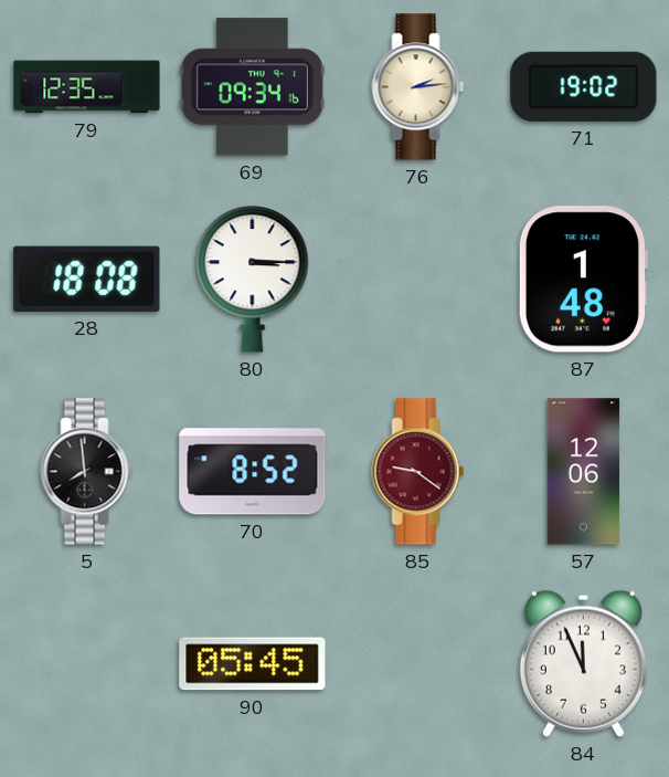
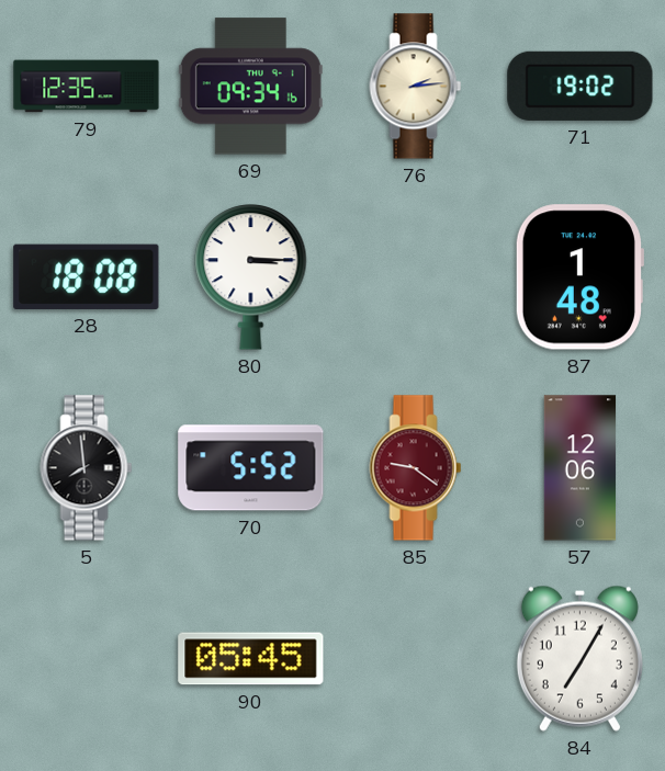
70: 8:52 -> 5:52 (251, 468)
84: 11:56 -> 7:05 (579, 658)
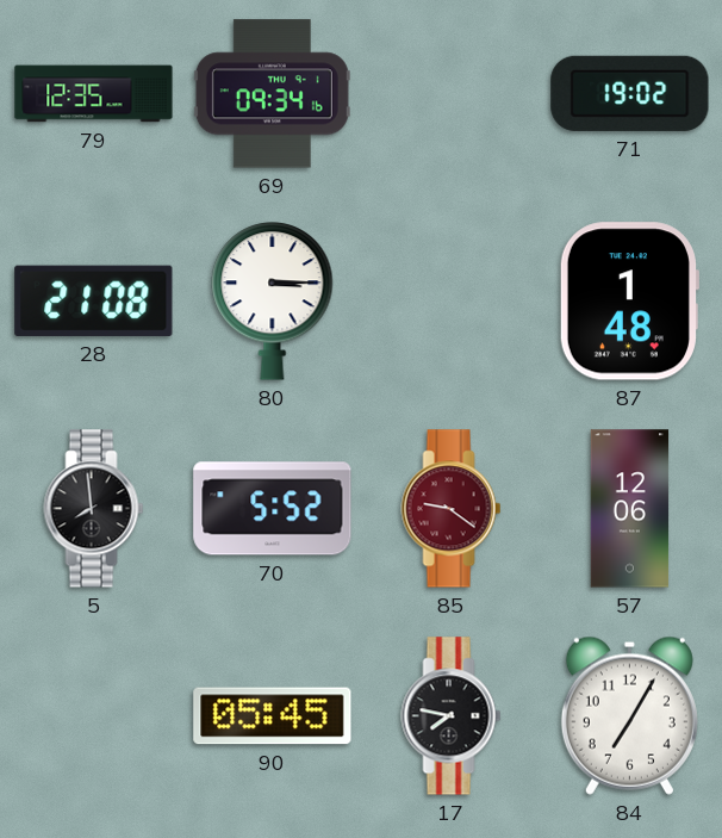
76: 2:14 -> none (416, 87)
28: 18:08 -> 21:08 (94, 300)
17: none -> 7:47 (452, 716)
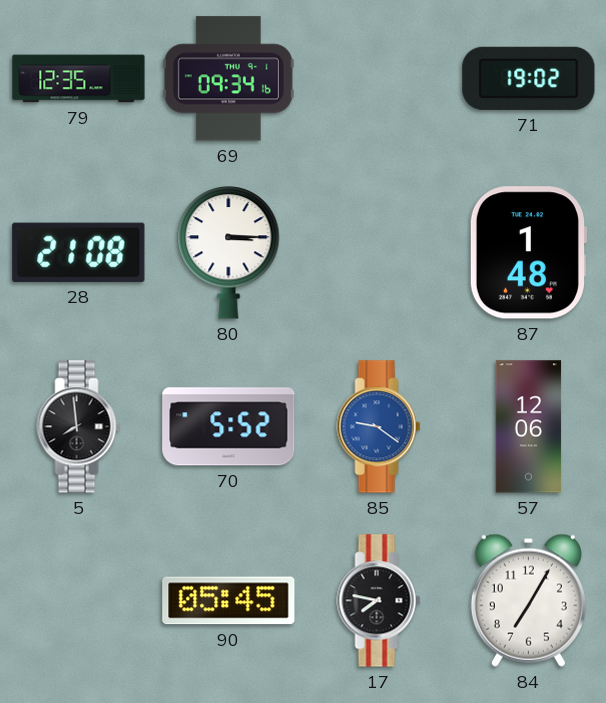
85 dial: burgundy -> blue (379, 427)
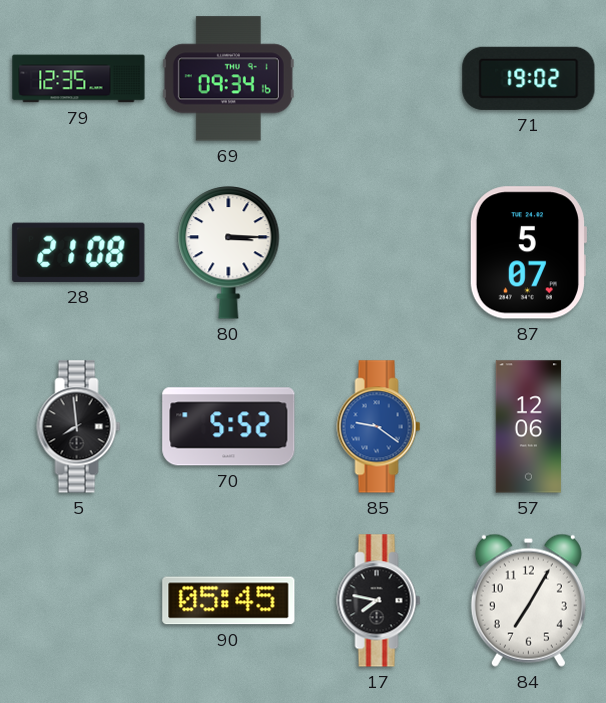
87: 1:48 -> 5:07 (528, 253)
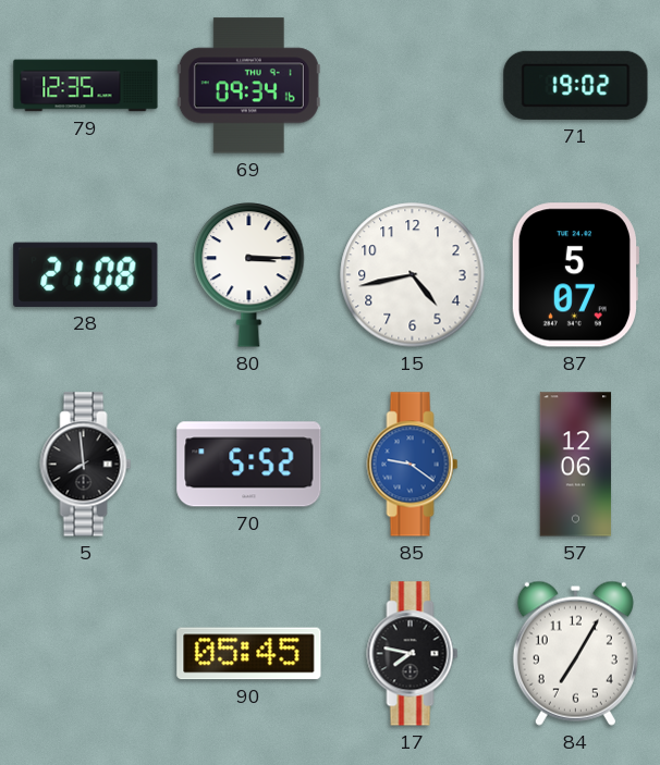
15: none -> 4:43 (413, 275)
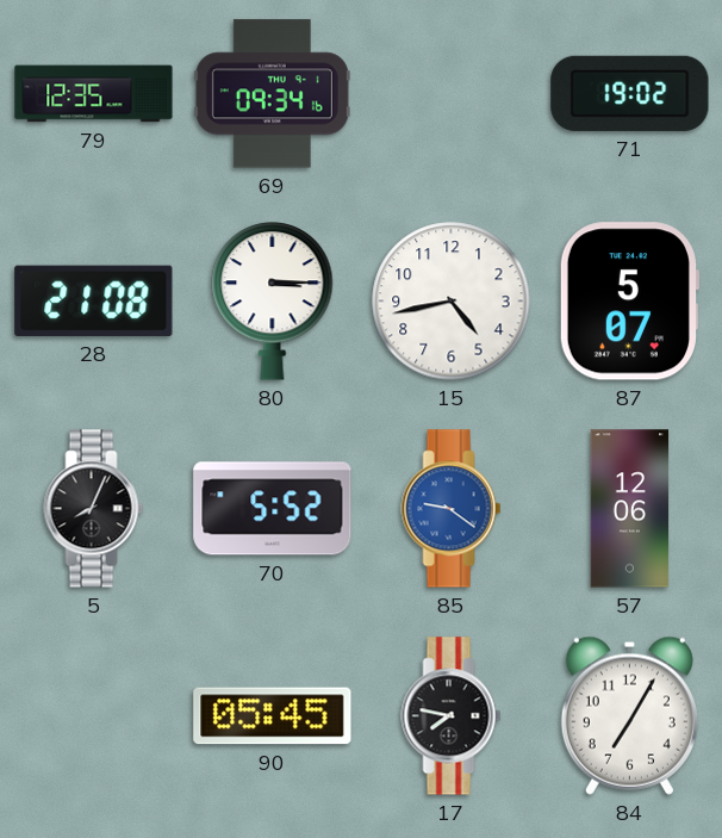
5: 7:59 -> 8:04 (94, 509)
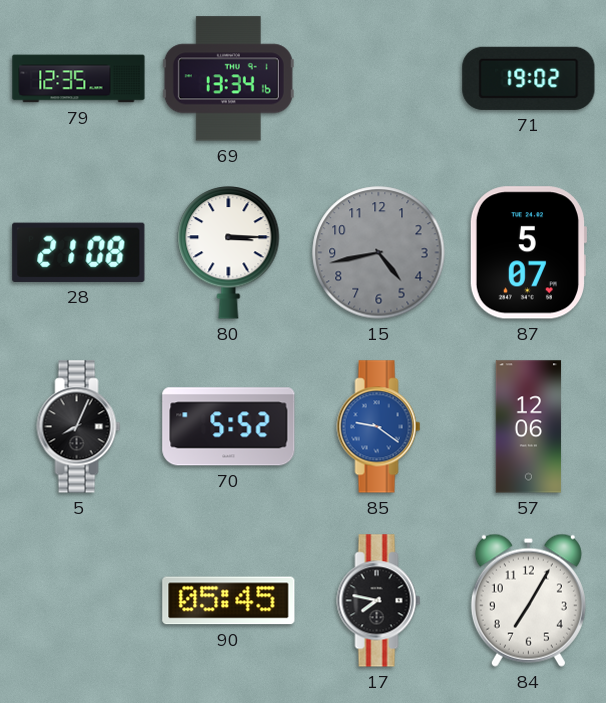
69: 09:34 -> 13:34 (228, 79)
15 dial: white -> grey (379, 253)
